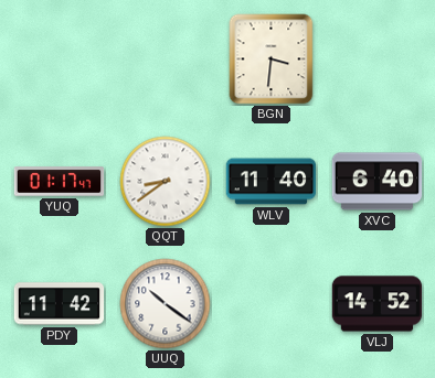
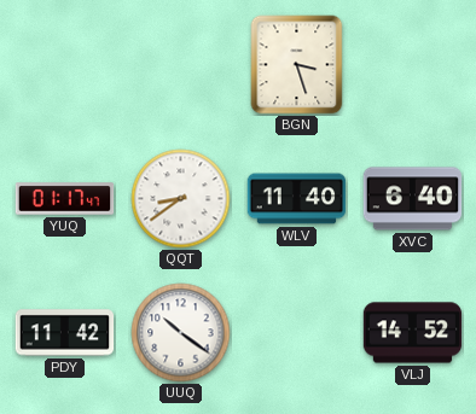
BGN: 3:31 -> 3:27 (297, 65)
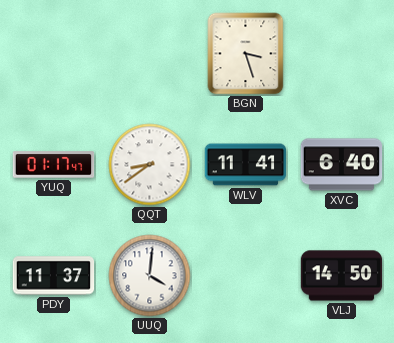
WLV: 11:40 -> 11:41 (246, 165)
PDY: 11:42 -> 11:37 (54, 276)
UUQ: 10:21 -> 4:01 (150, 276)
VLJ: 14:52 -> 14:50 (342, 276)
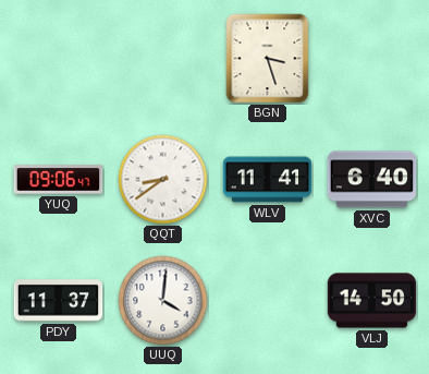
YUQ: 01:17 -> 09:06 (59, 180)
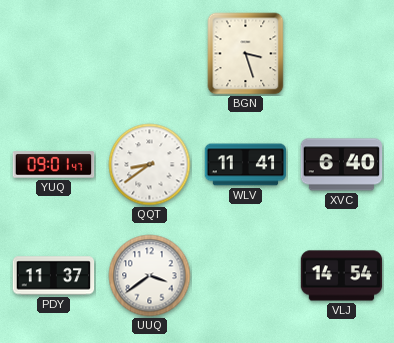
YUQ: 09:06 -> 09:01 (54, 165)
UUQ: 4:01 -> 3:39 (150, 276)
VLJ: 14:50 -> 14:54 (342, 276)
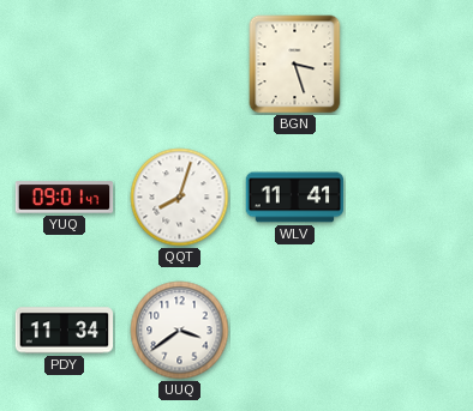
QQT: 8:39 -> 8:03 (180, 198)
XVC: 6:40 -> none (342, 165)
PDY: 11:37 -> 11:34 (65, 331)
VLJ: 14:54 -> none (342, 276)
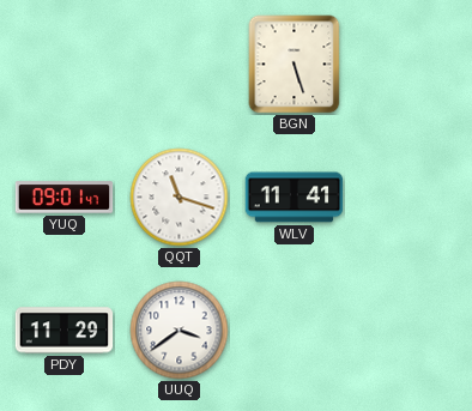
BGN: 3:27 -> 5:27 (295, 65)
QQT: 8:03 -> 11:18 (180, 198)
PDY: 11:34 -> 11:29 (65, 331)
